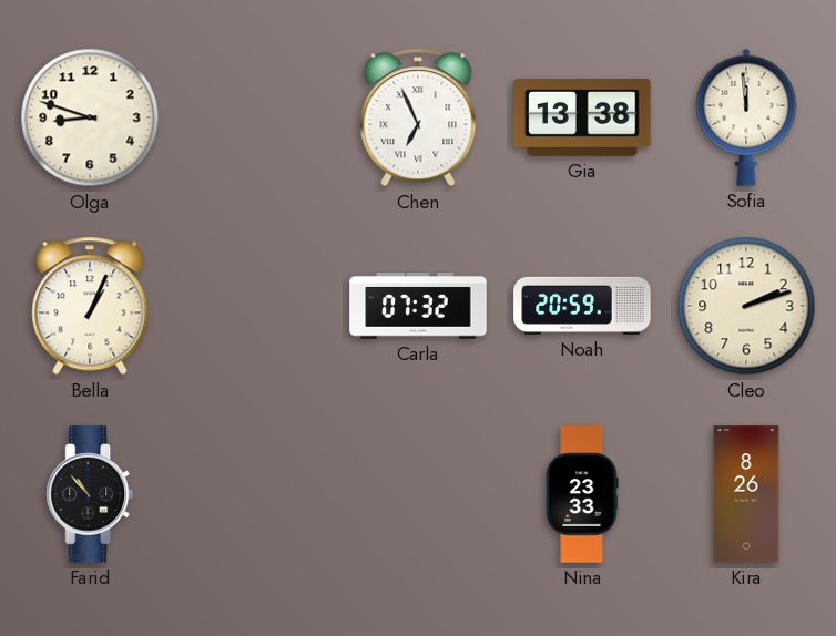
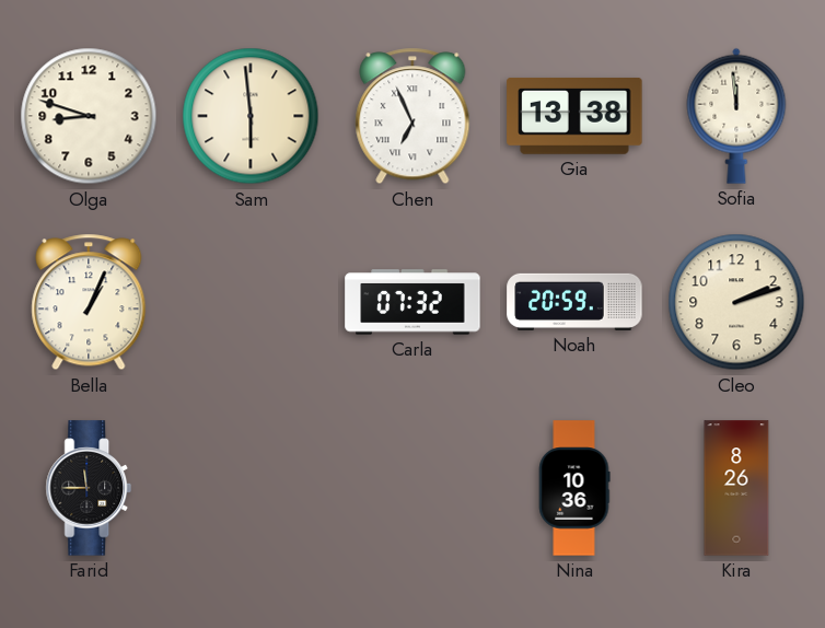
Sam: none -> 5:59 (251, 116)
Farid: 10:53 -> 11:45 (89, 488)
Nina: 23:33 -> 10:36 (574, 488)
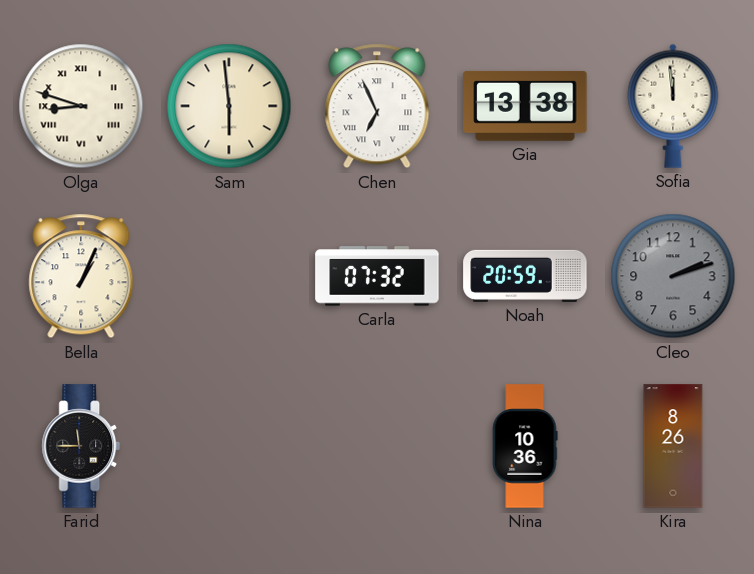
Olga numerals: Arabic -> Roman (81, 106)
Cleo dial: cream -> grey (673, 276)
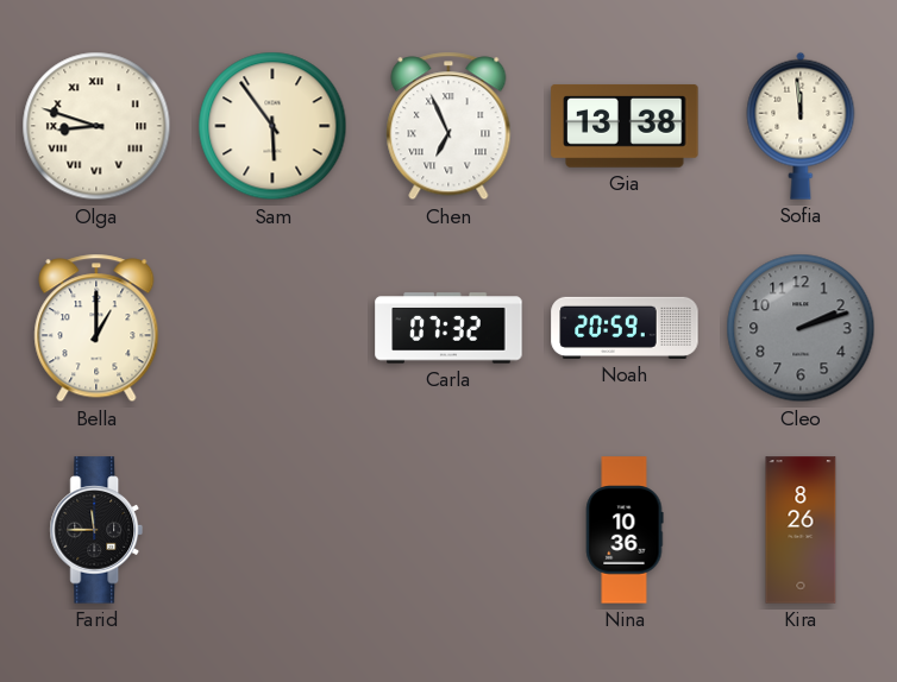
Sam: 5:59 -> 5:54 (272, 126)
Bella: 1:04 -> 1:00 (96, 328)
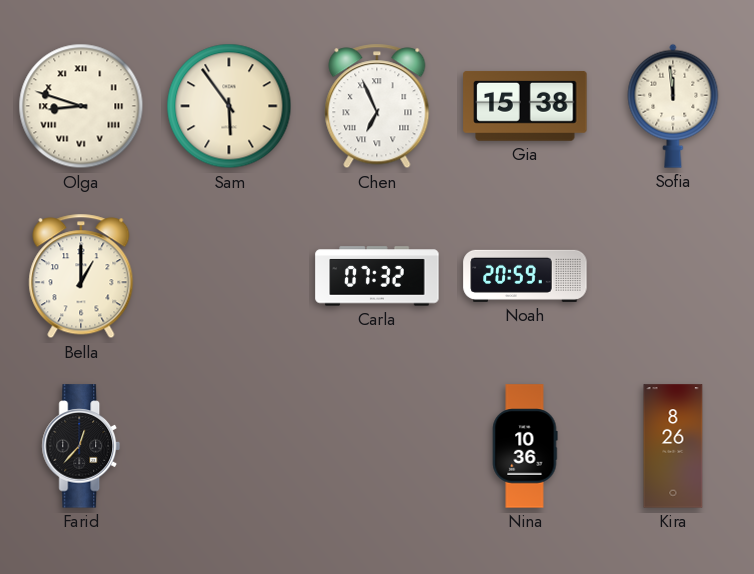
Gia: 13:38 -> 15:38 (525, 106)
Cleo: 2:12 -> none (801, 328)
Farid: 11:45 -> 12:37 (81, 446)
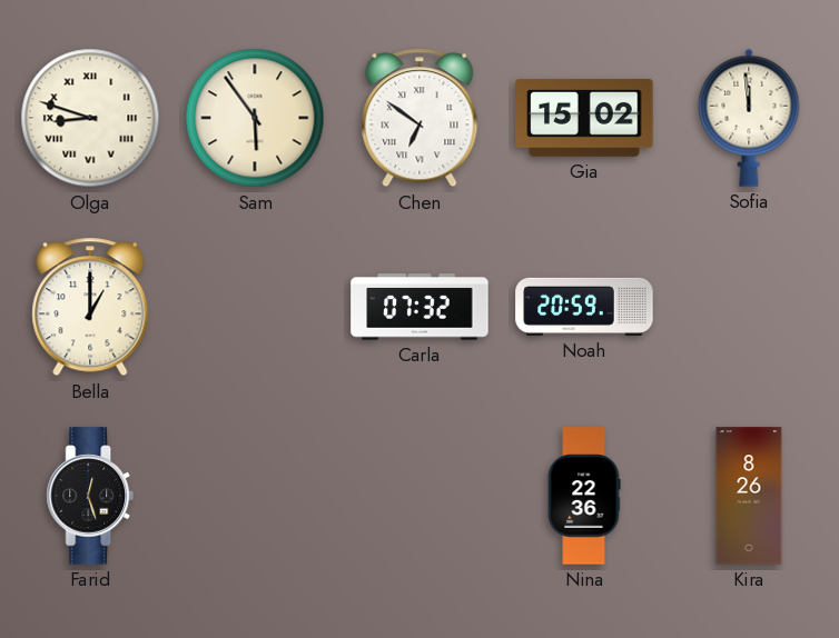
Chen: 6:56 -> 6:51 (420, 118)
Gia: 15:38 -> 15:02 (584, 118)
Farid: 12:37 -> 12:27 (90, 496)
Nina: 10:36 -> 22:36 (584, 496)
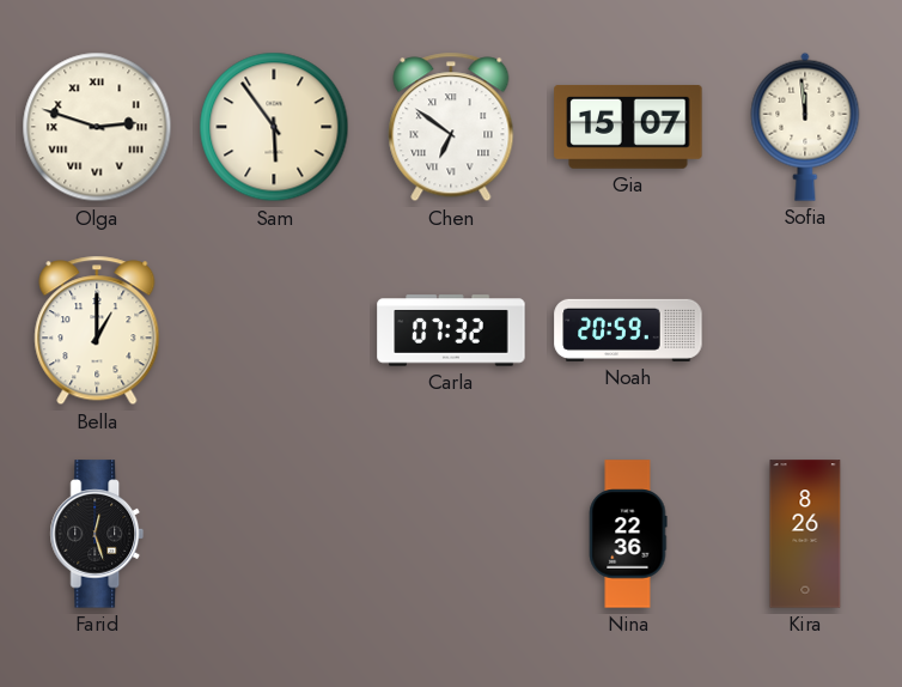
Olga: 8:48 -> 2:48 (97, 127)
Gia: 15:02 -> 15:07 (628, 127)
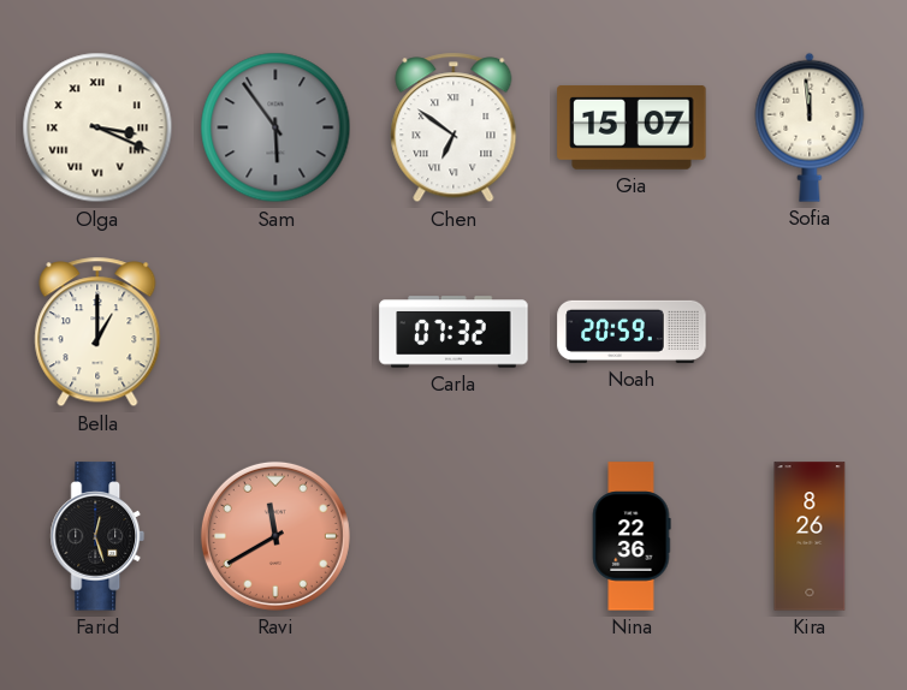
Olga: 2:48 -> 3:19 (97, 127)
Sam dial: cream -> grey (275, 127)
Ravi: none -> 11:40 (275, 536)
